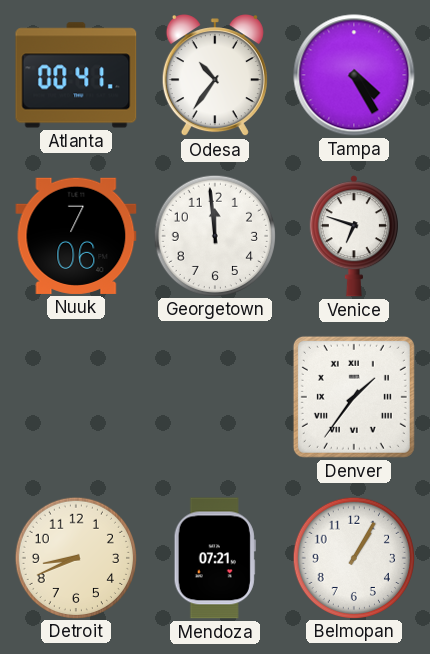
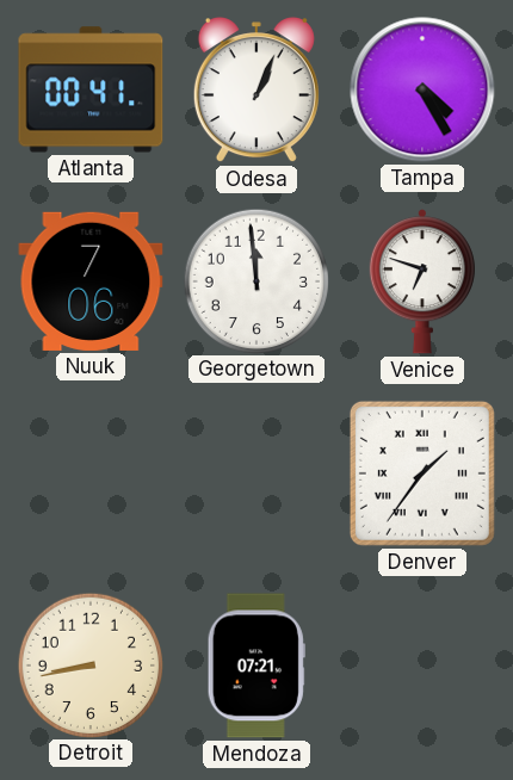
Odesa: 10:36 -> 1:04 (256, 91)
Detroit: 8:41 -> 8:43 (89, 664)
Belmopan: 1:05 -> none (353, 557)
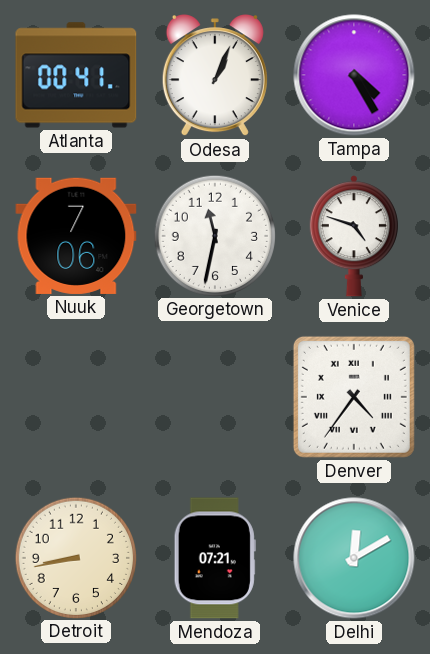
Georgetown: 11:59 -> 11:32 (214, 235)
Venice: 6:48 -> 4:48 (354, 236)
Denver: 1:36 -> 4:36 (354, 397)
Delhi: none -> 12:10 (354, 558)
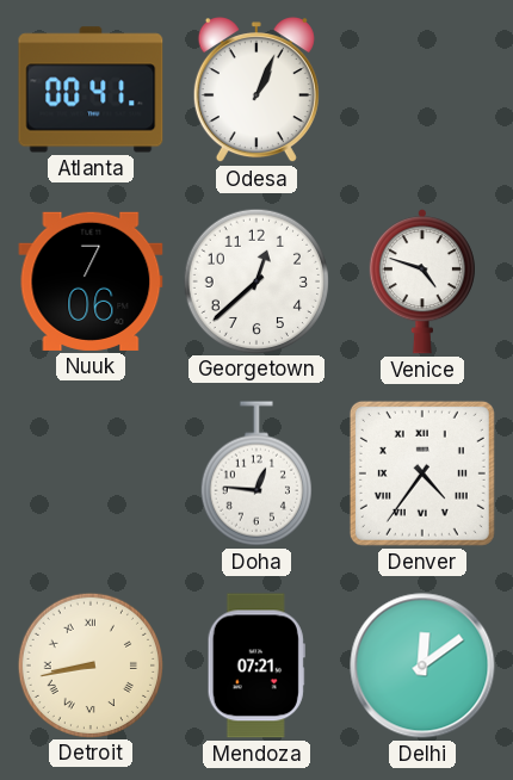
Tampa: 4:25 -> none (354, 75)
Georgetown: 11:32 -> 12:38 (255, 280)
Doha: none -> 12:46 (256, 473)
Detroit numerals: Arabic -> Roman (89, 664)
Delhi: 12:10 -> 12:09 (422, 666)
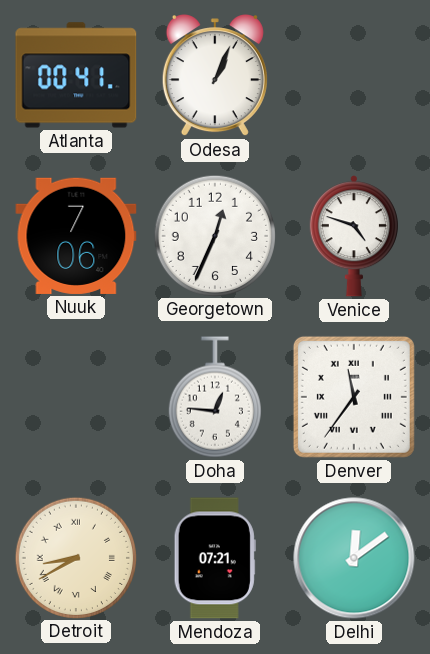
Georgetown: 12:38 -> 12:34 (214, 235)
Denver: 4:36 -> 11:36 (354, 397)
Detroit: 8:43 -> 8:40 (75, 557)
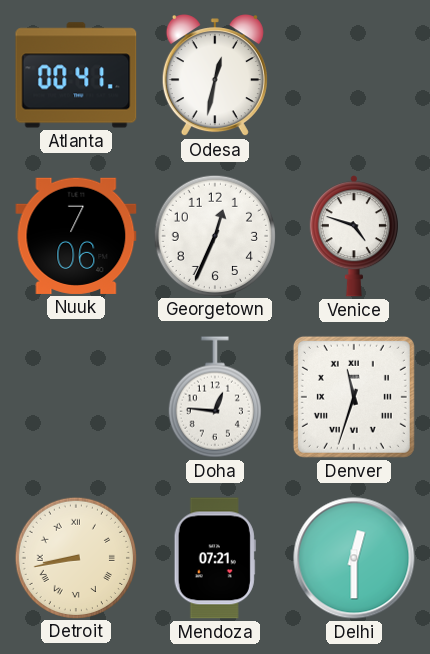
Odesa: 1:04 -> 12:32 (215, 76)
Denver: 11:36 -> 11:33 (354, 397)
Detroit: 8:40 -> 8:43 (75, 557)
Delhi: 12:09 -> 12:30 (354, 558)
